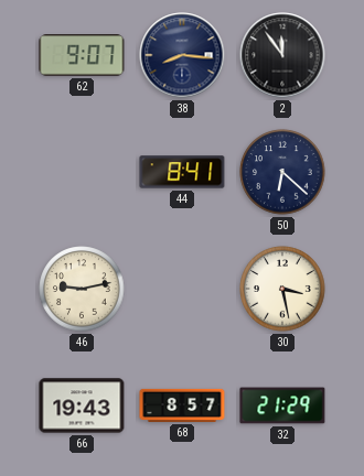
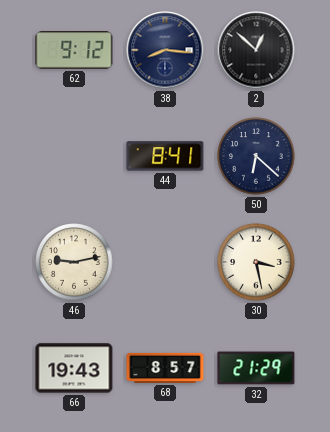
62: 9:07 -> 9:12 (74, 50)
2: 11:54 -> 12:52 (256, 50)
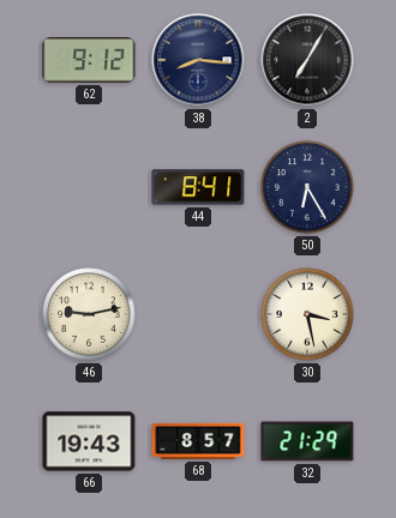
2: 12:52 -> 7:05 (307, 60)
50: 6:22 -> 6:25 (307, 187)
